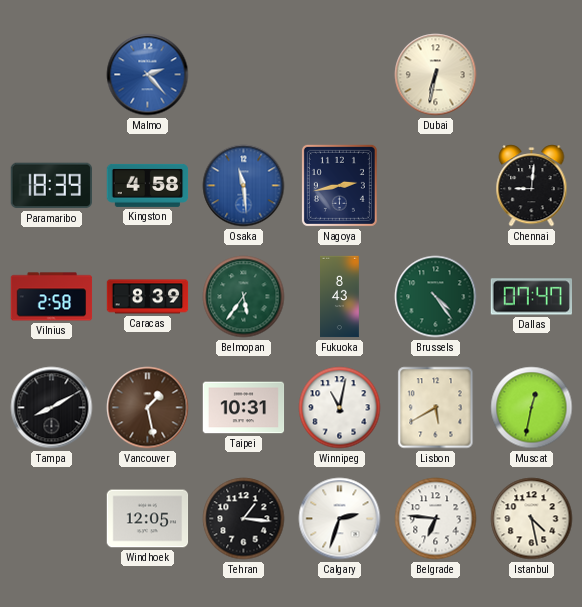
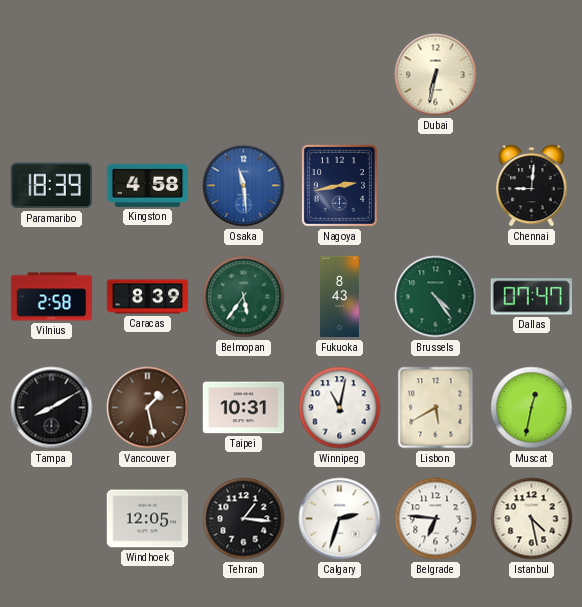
Malmo: 2:23 -> none (148, 75)
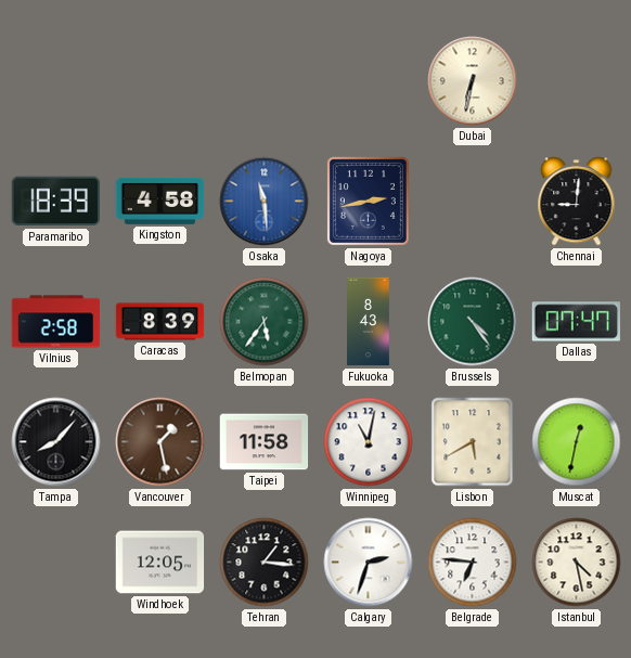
Tampa: 8:10 -> 8:07 (56, 442)
Taipei: 10:31 -> 11:58 (265, 442)
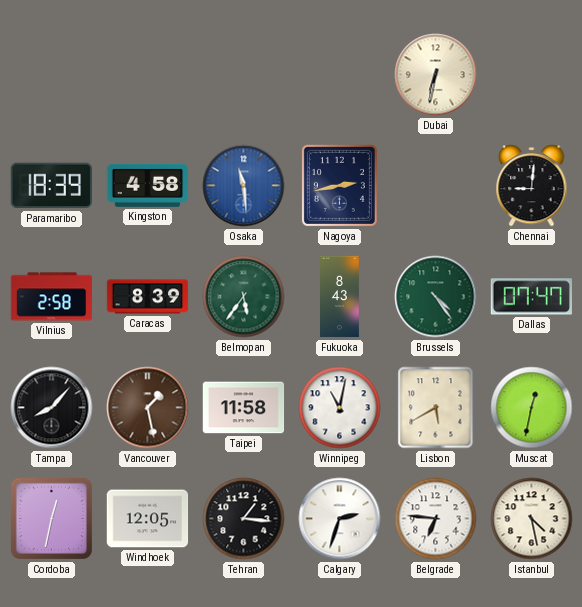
Cordoba: none -> 12:32 (51, 518)
